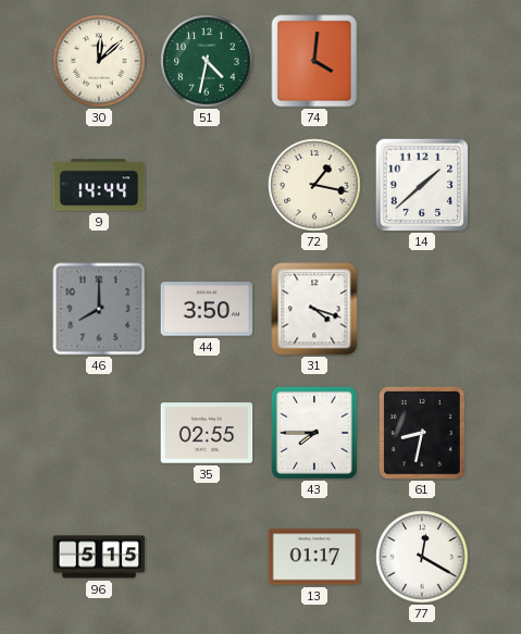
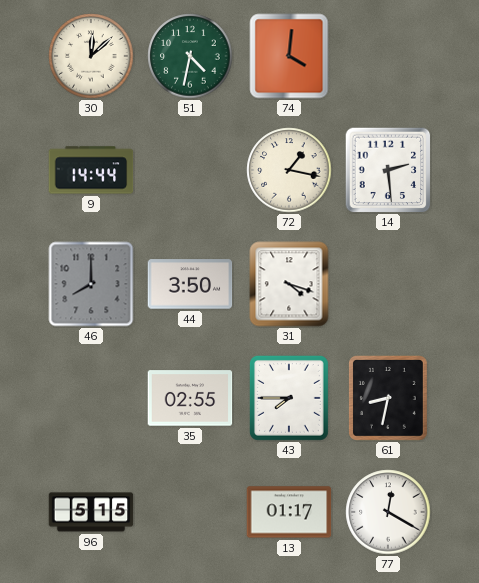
14: 1:38 -> 2:29 (388, 170)
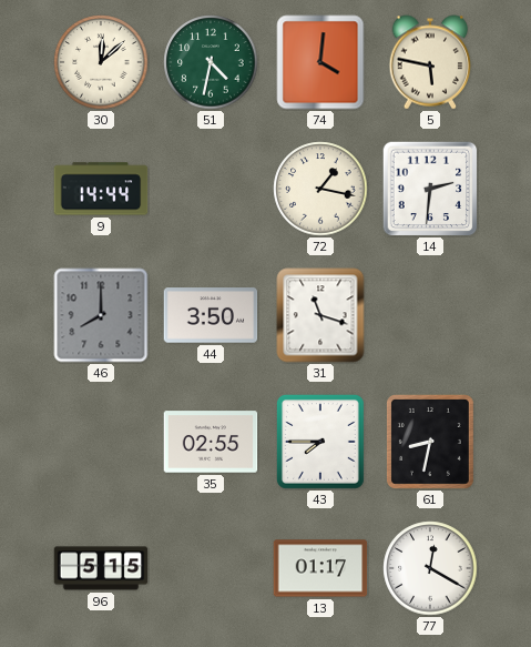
5: none -> 5:47 (430, 62)
14: 2:29 -> 2:31 (430, 189)
31: 4:18 -> 11:18 (320, 315)
